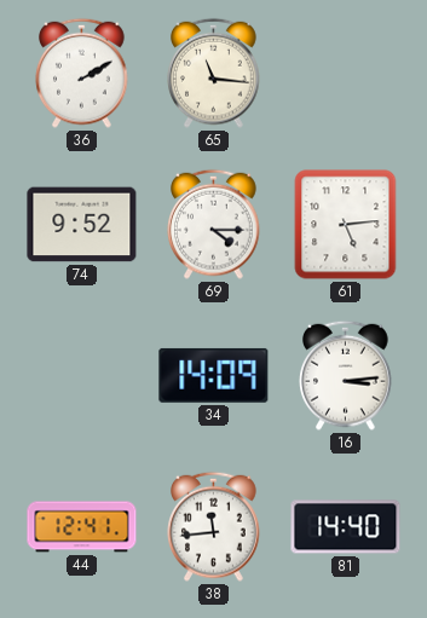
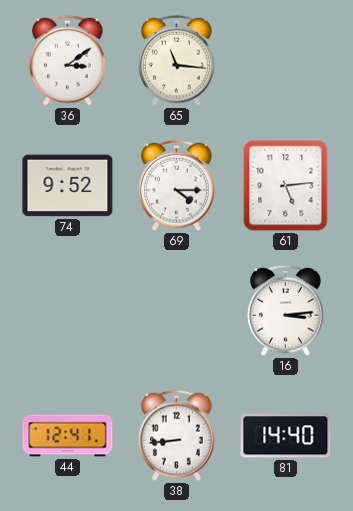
36: 2:10 -> 3:09 (68, 60)
34: 14:09 -> none (214, 375)
38: 11:44 -> 8:44 (177, 435)
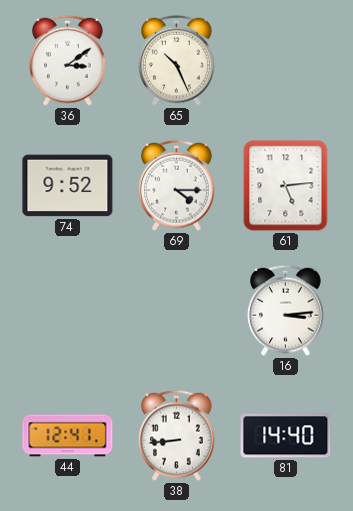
65: 11:16 -> 10:26 (177, 60)
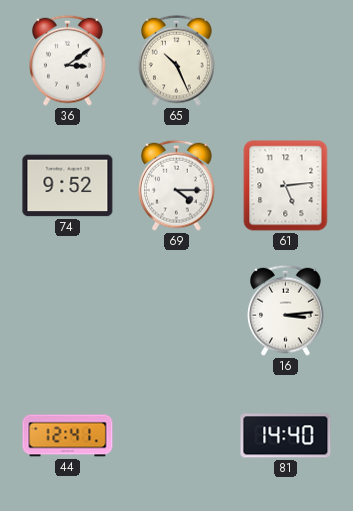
38: 8:44 -> none (177, 435)
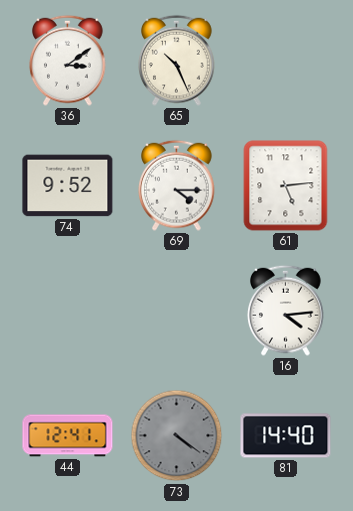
16: 3:14 -> 4:14 (286, 310)
73: none -> 4:21 (177, 436)
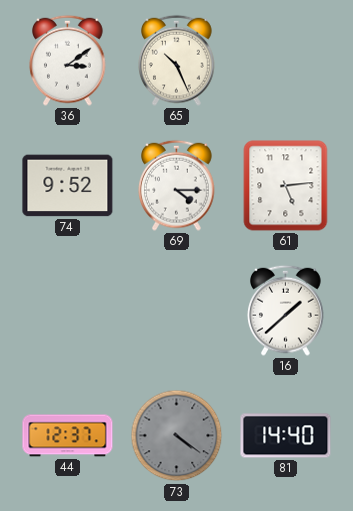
16: 4:14 -> 1:38 (286, 310)
44: 12:41 -> 12:37 (68, 436)
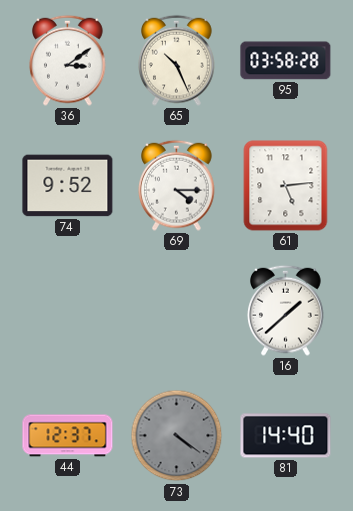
95: none -> 03:58 (286, 61)
